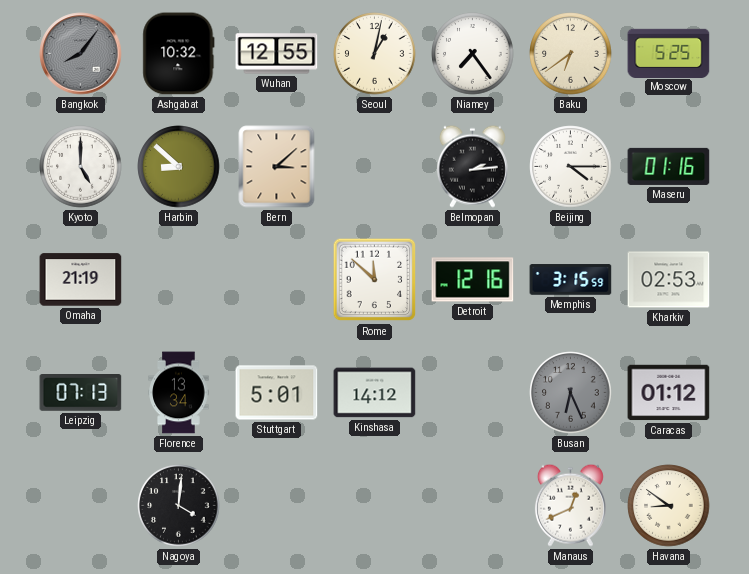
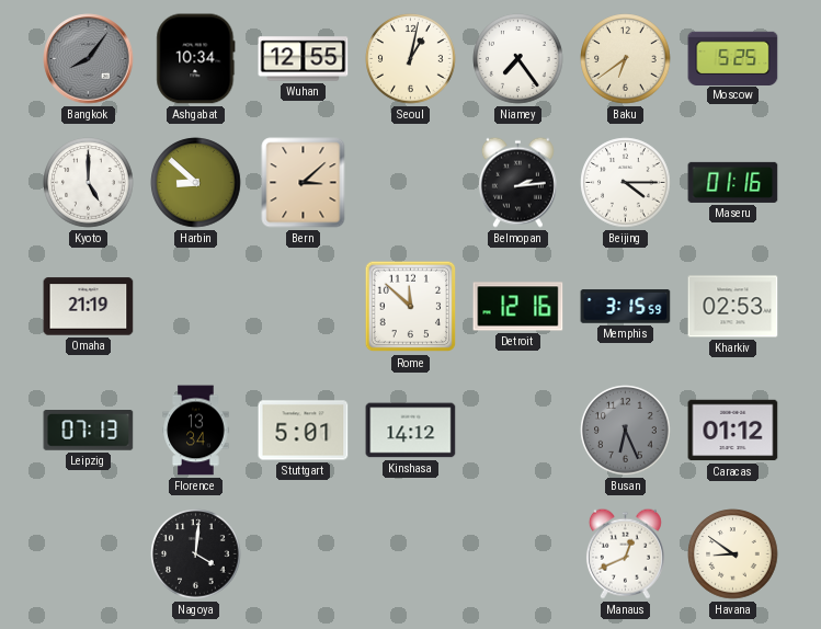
Ashgabat: 10:32 -> 10:34 (196, 59)
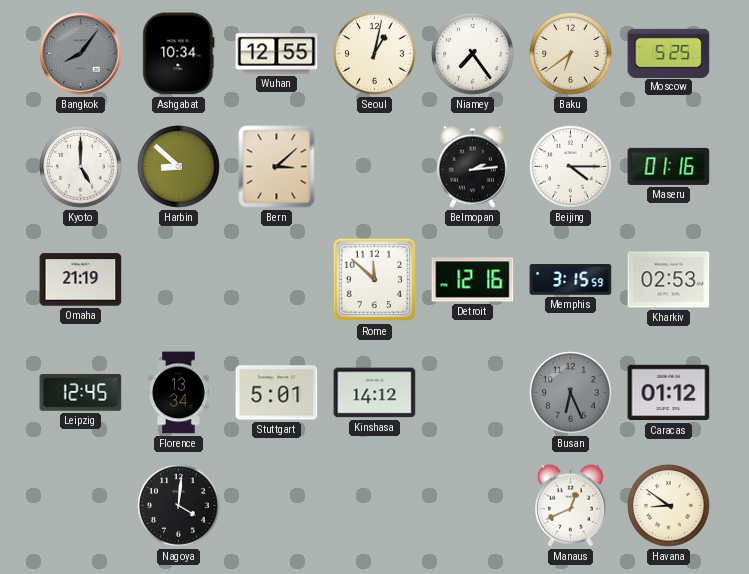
Leipzig: 07:13 -> 12:45 (81, 393)
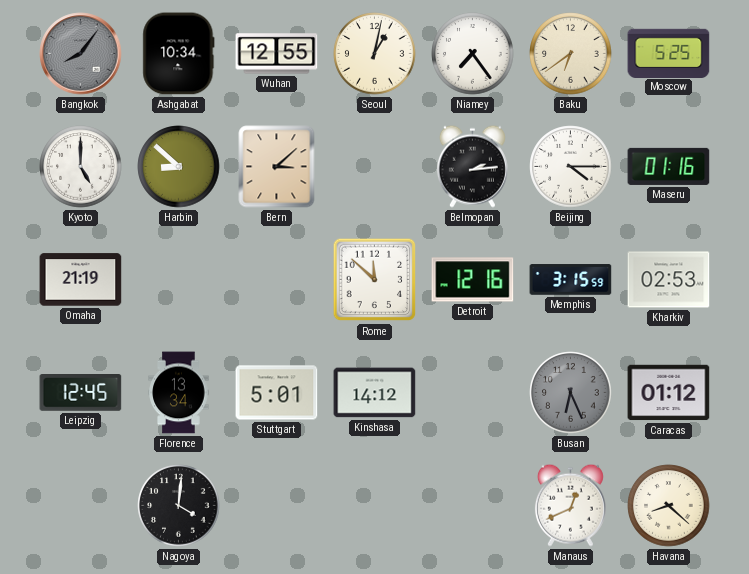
Havana: 8:51 -> 8:22 (669, 506)
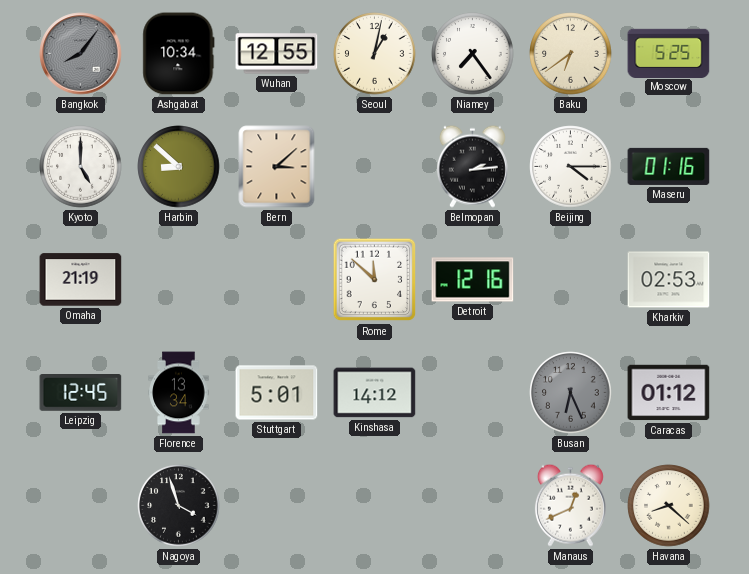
Memphis: 3:15 -> none (571, 280)
Nagoya: 4:01 -> 3:57 (179, 506)
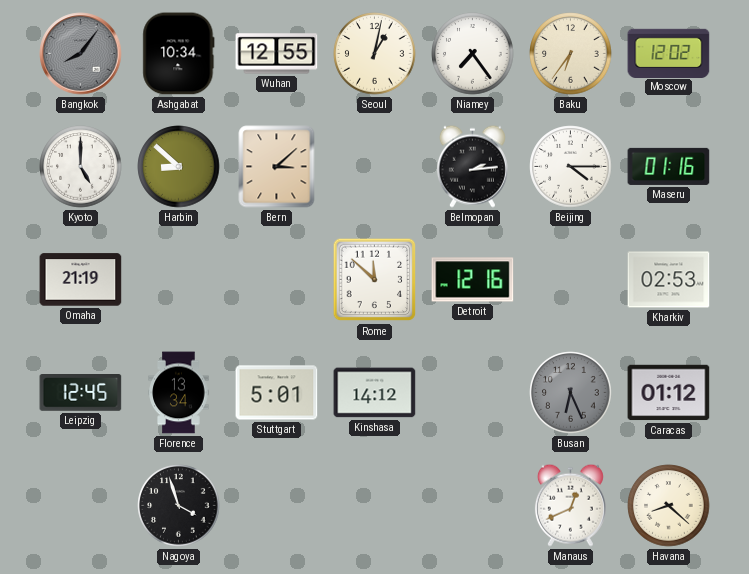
Baku: 6:39 -> 6:36 (571, 54)
Moscow: 5:25 -> 12:02 (669, 53)
